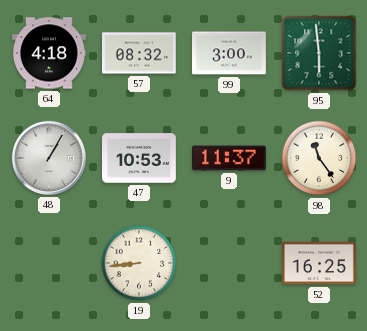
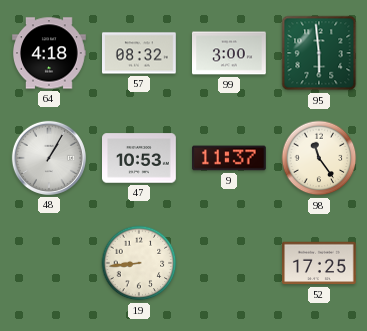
52: 16:25 -> 17:25 (320, 263)
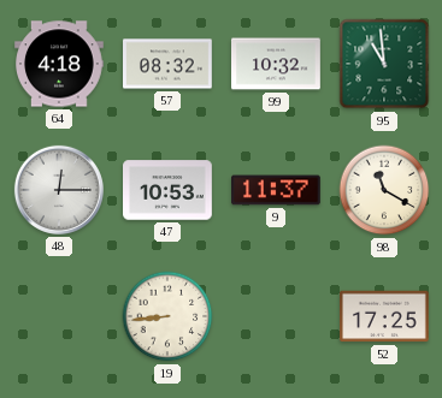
99: 3:00 -> 10:32 (277, 64)
95: 5:59 -> 10:59 (384, 64)
48: 1:05 -> 12:15 (59, 190)
98: 11:24 -> 11:20 (384, 190)
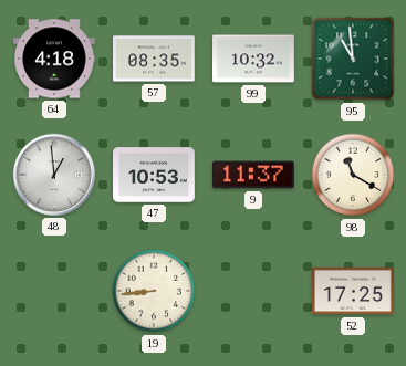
57: 08:32 -> 08:35 (155, 59)
48: 12:15 -> 12:59 (54, 175)
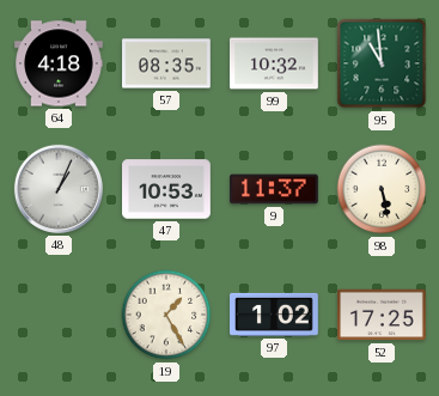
48: 12:59 -> 1:04 (59, 189)
98: 11:20 -> 5:28 (382, 189)
19: 8:44 -> 1:25 (166, 315)
97: none -> 1:02 (275, 315)
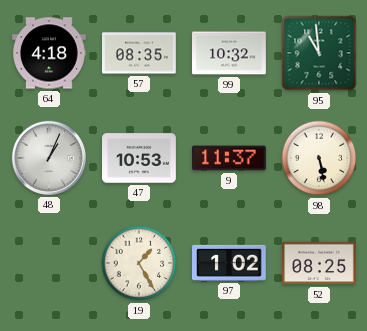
52: 17:25 -> 08:25 (320, 263)
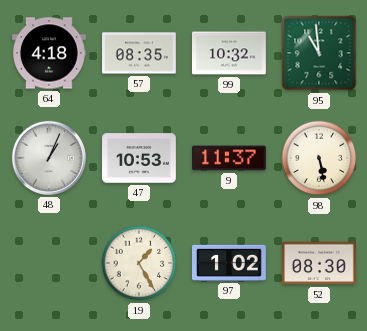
52: 08:25 -> 08:30 (320, 263)
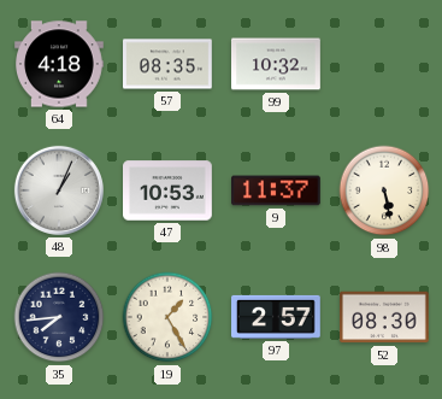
95: 10:59 -> none (319, 53)
35: none -> 7:44 (59, 317)
97: 1:02 -> 2:57 (277, 317)
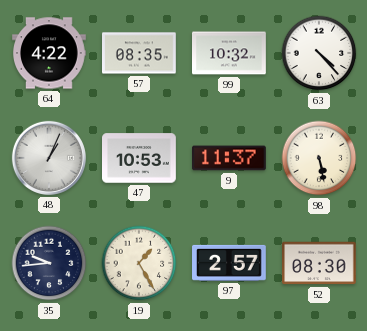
64: 4:18 -> 4:22 (50, 53)
63: none -> 4:23 (319, 53)
35: 7:44 -> 9:44 (49, 263)
